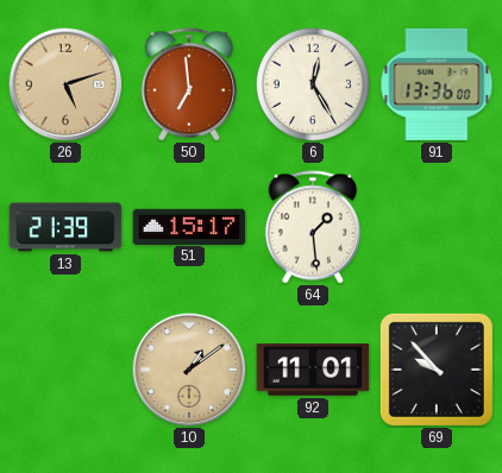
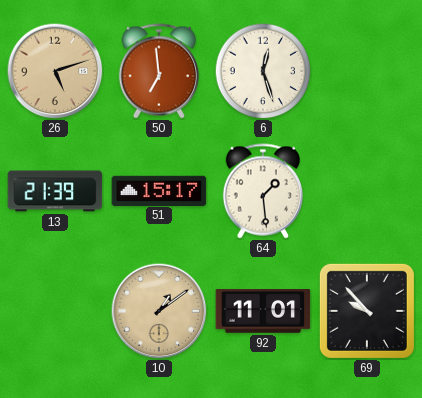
6: 12:25 -> 12:27 (263, 71)
91: 13:36 -> none (437, 84)
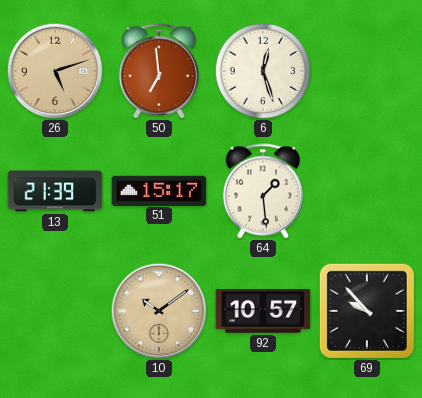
10: 1:09 -> 10:09 (159, 311)
92: 11:01 -> 10:57 (263, 311)
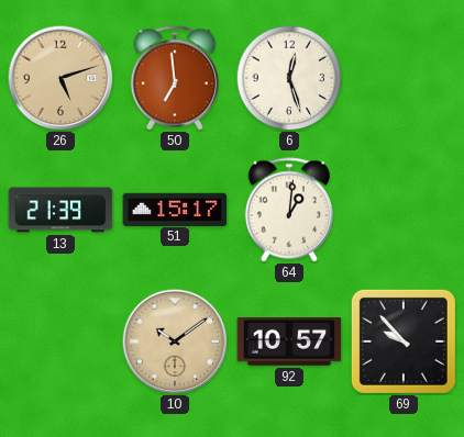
64: 1:29 -> 1:01 (289, 210)
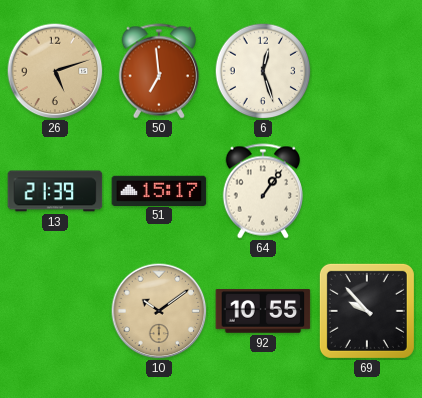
64: 1:01 -> 1:06 (263, 191)
92: 10:57 -> 10:55 (263, 311)
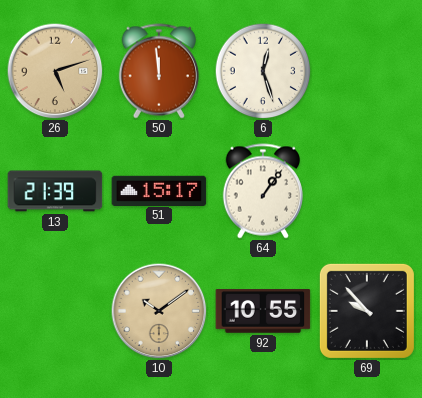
50: 6:59 -> 11:59 (159, 71)
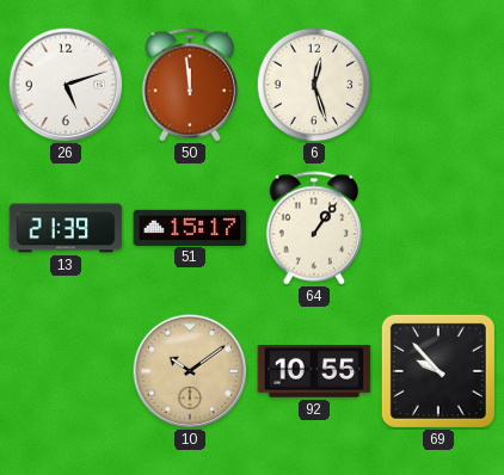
26 dial: champagne -> white (66, 85)
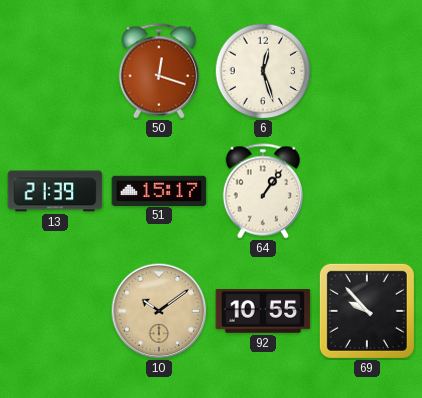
26: 5:12 -> none (66, 85)
50: 11:59 -> 12:18 (159, 71)
